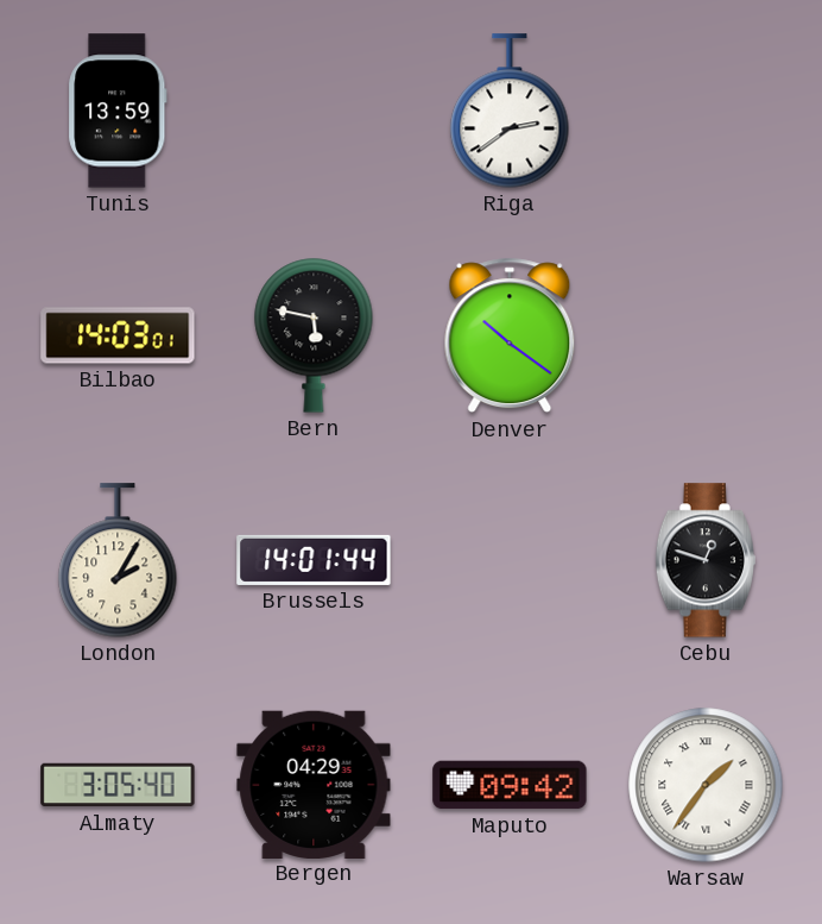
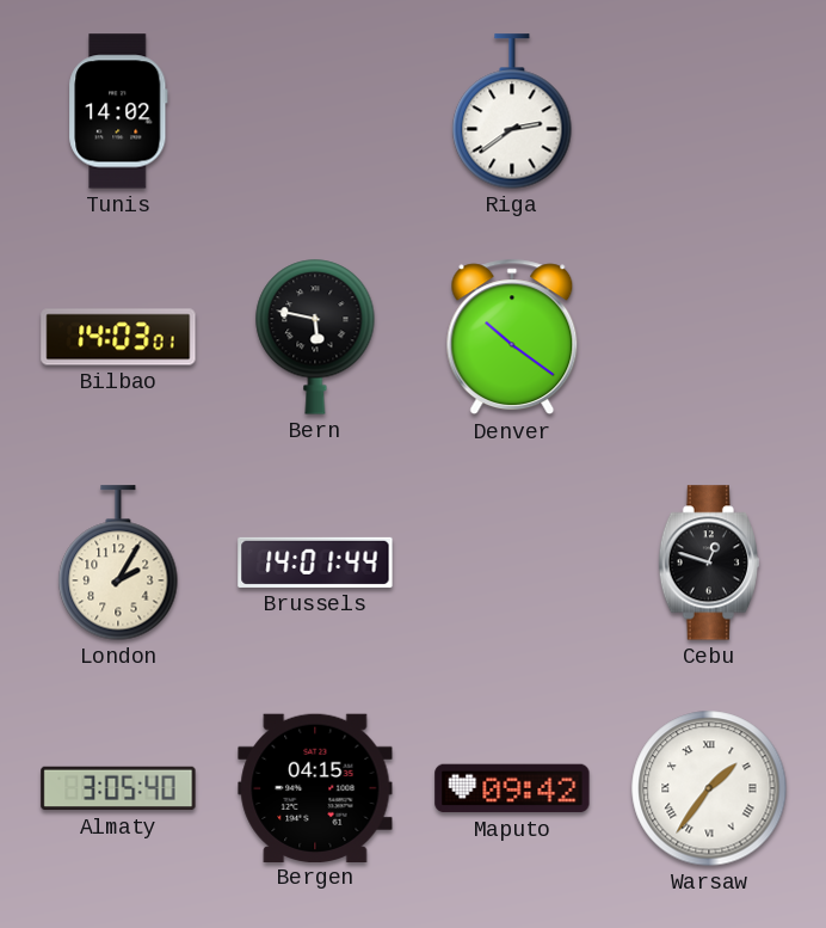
Tunis: 13:59 -> 14:02 (118, 111)
Bergen: 04:29 -> 04:15 (315, 787)
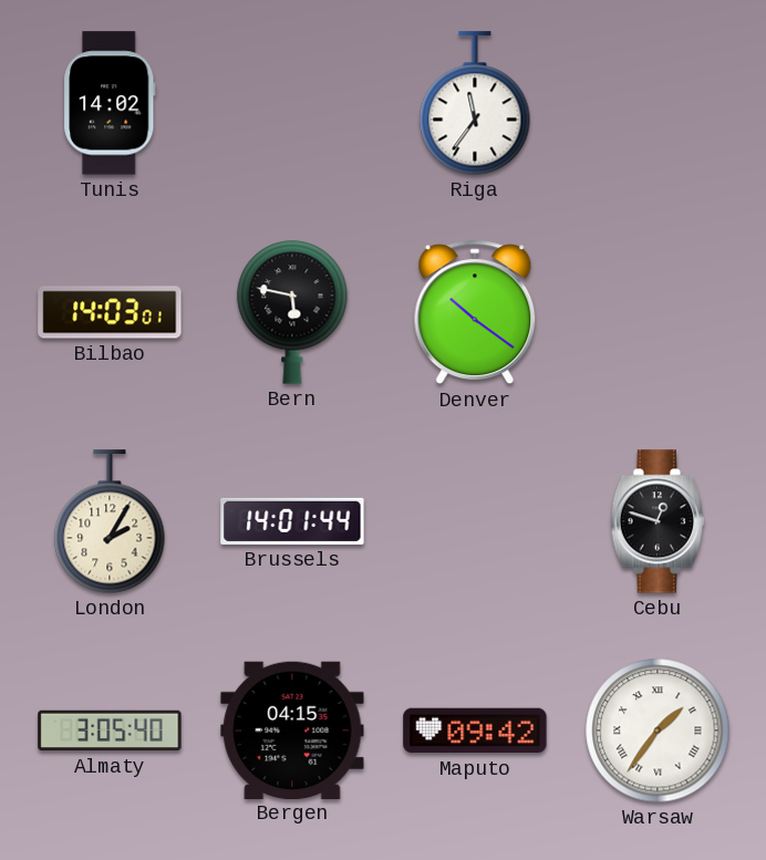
Riga: 2:39 -> 11:36 (475, 103)
